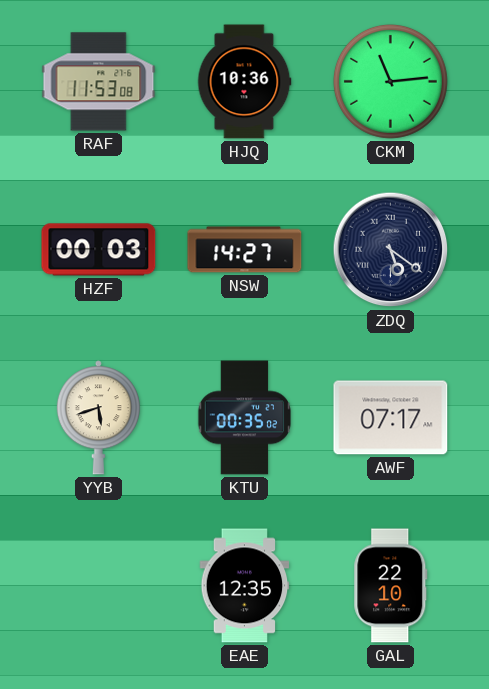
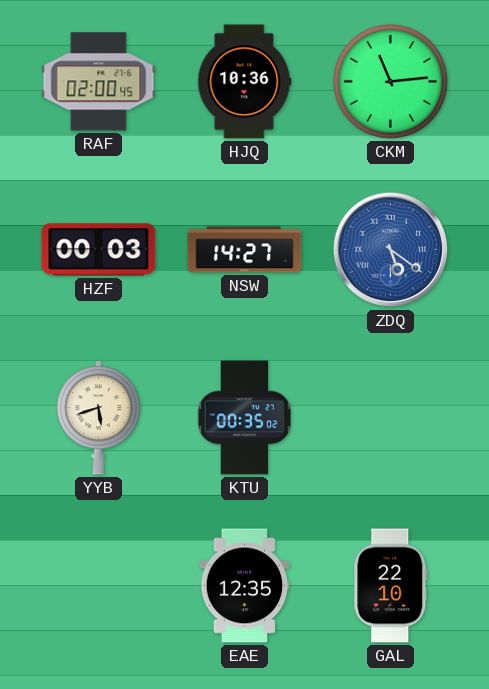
RAF: 11:53 -> 02:00 (99, 82)
ZDQ dial: navy -> blue (391, 250)
AWF: 07:17 -> none (391, 418)
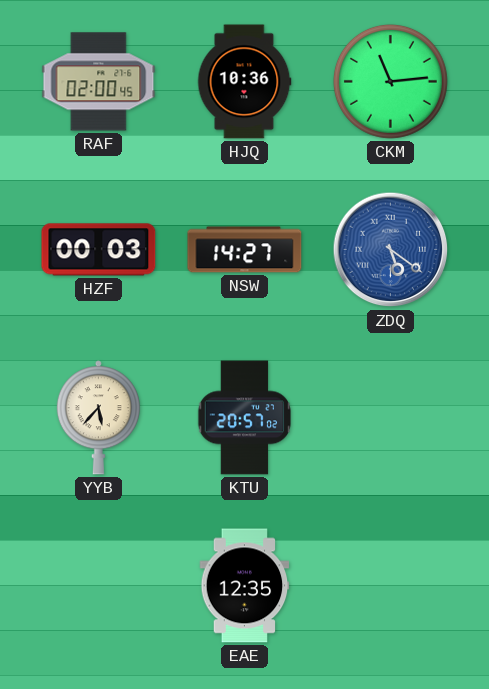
YYB: 5:42 -> 5:37 (98, 418)
KTU: 00:35 -> 20:57 (245, 418)
GAL: 22:10 -> none (391, 586)
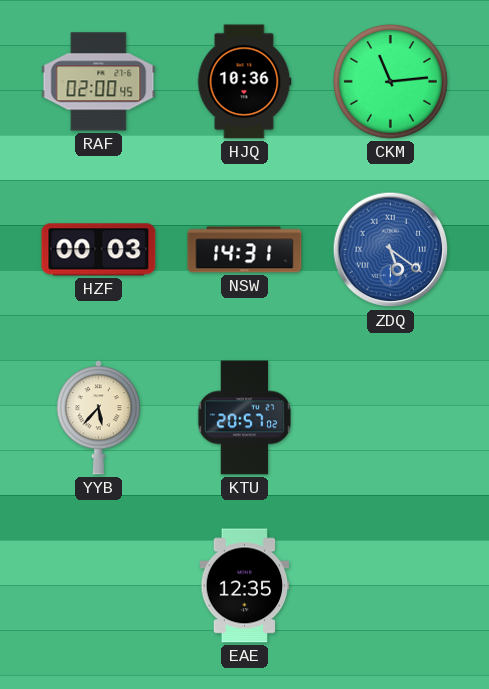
NSW: 14:27 -> 14:31 (245, 250)
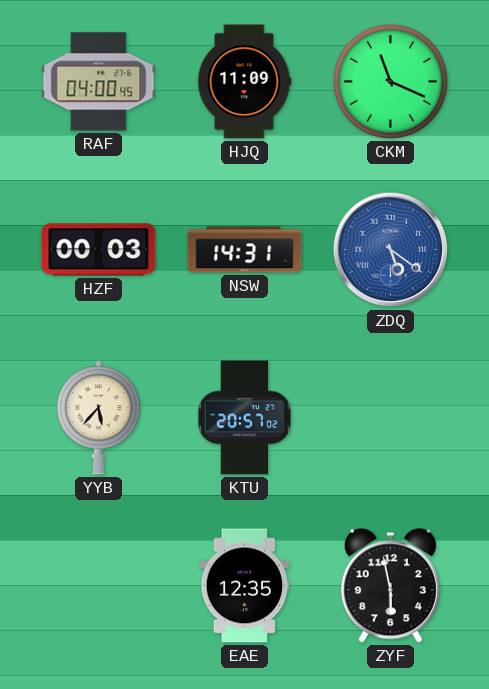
RAF: 02:00 -> 04:00 (99, 82)
HJQ: 10:36 -> 11:09 (244, 82)
CKM: 11:14 -> 11:19 (390, 81)
ZYF: none -> 5:58 (390, 586)
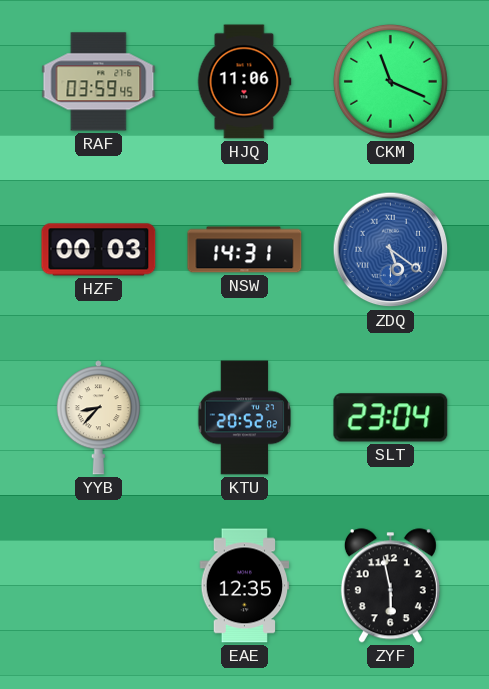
RAF: 04:00 -> 03:59 (99, 82)
HJQ: 11:09 -> 11:06 (244, 82)
YYB: 5:37 -> 8:37 (98, 418)
KTU: 20:57 -> 20:52 (245, 418)
SLT: none -> 23:04 (391, 418)
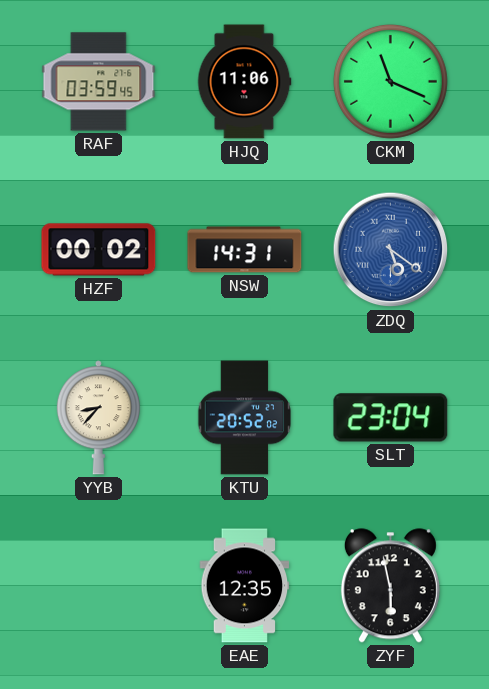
HZF: 00:03 -> 00:02 (99, 250)
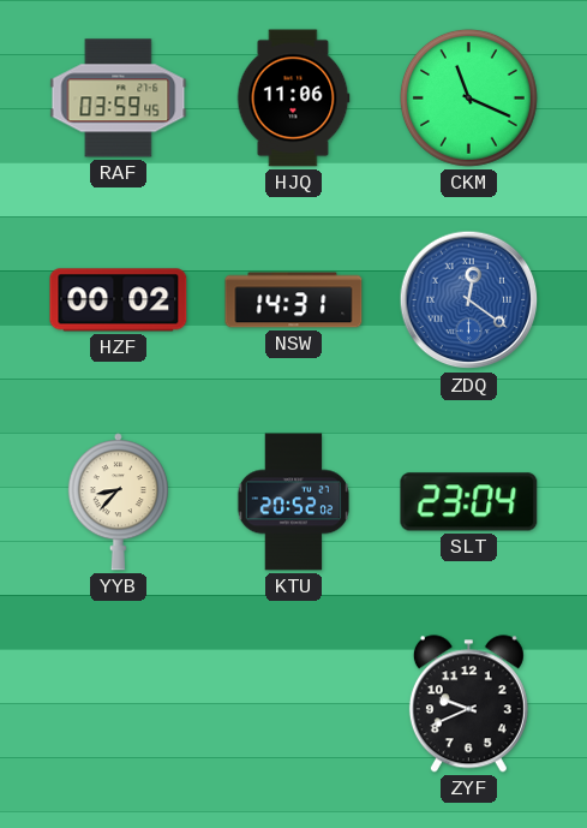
ZDQ: 5:21 -> 12:21 (469, 300)
EAE: 12:35 -> none (245, 586)
ZYF: 5:58 -> 9:41 (468, 704)
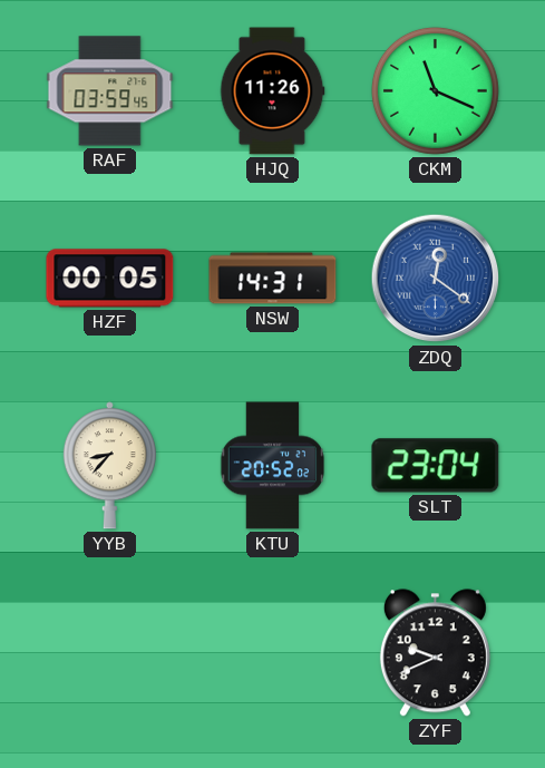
HJQ: 11:06 -> 11:26 (272, 91)
HZF: 00:02 -> 00:05 (110, 279)
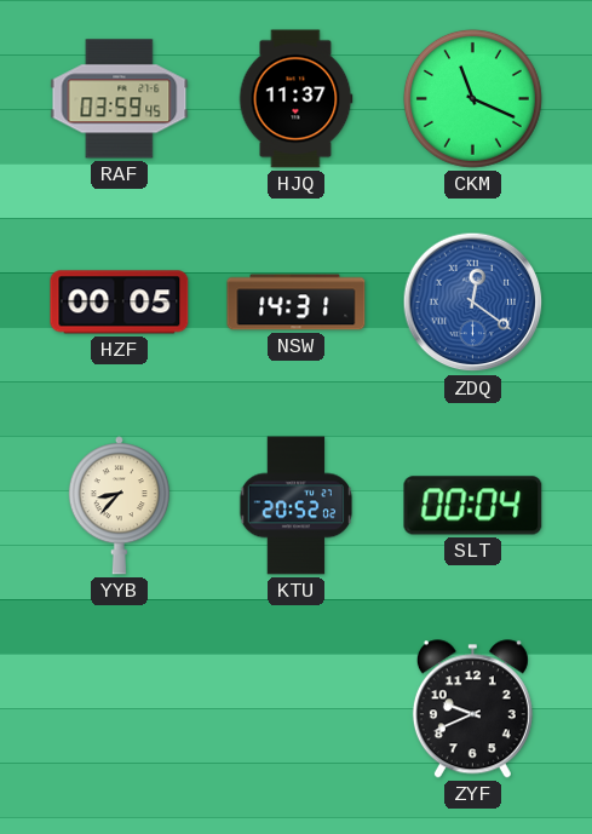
HJQ: 11:26 -> 11:37 (295, 99)
SLT: 23:04 -> 00:04 (473, 506)
